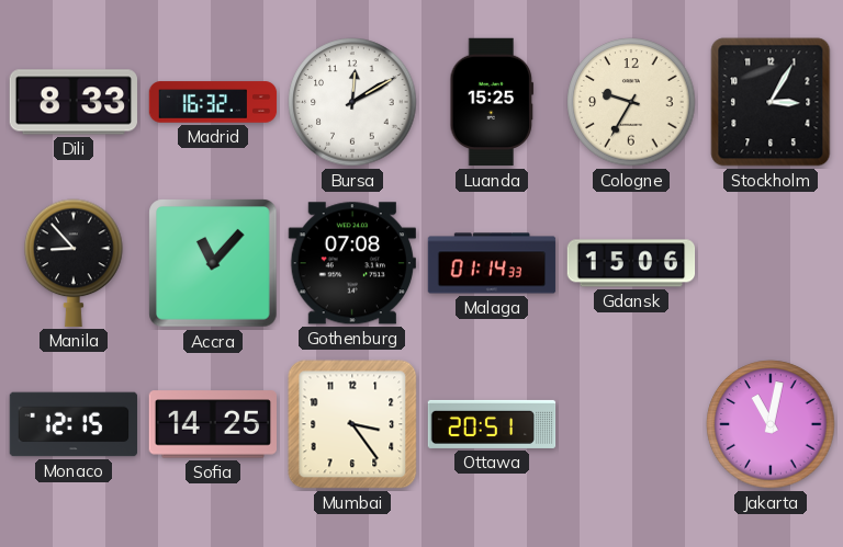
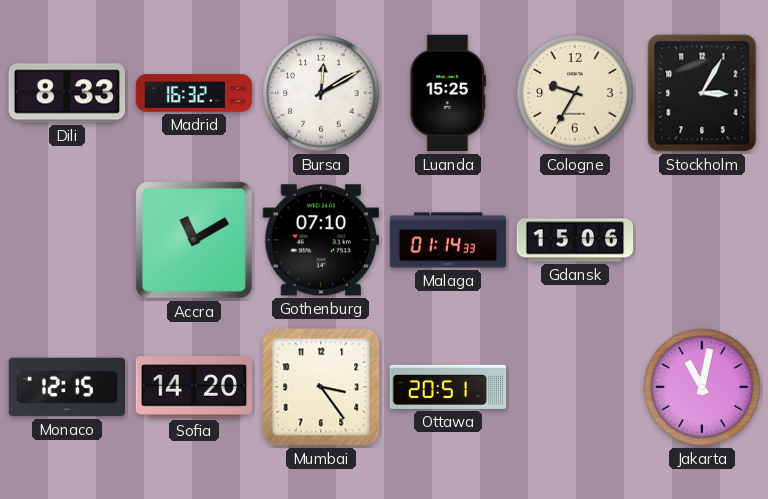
Manila: 8:53 -> none (74, 263)
Accra: 11:07 -> 11:10 (194, 240)
Gothenburg: 07:08 -> 07:10 (321, 240)
Sofia: 14:25 -> 14:20 (193, 387)
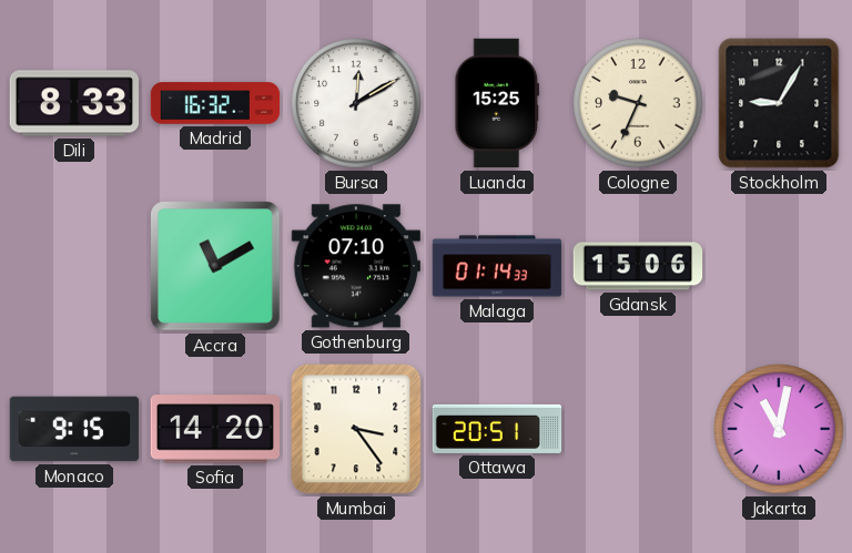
Cologne: 9:35 -> 9:34 (638, 103)
Stockholm: 3:05 -> 9:05 (779, 103)
Monaco: 12:15 -> 9:15 (74, 429)
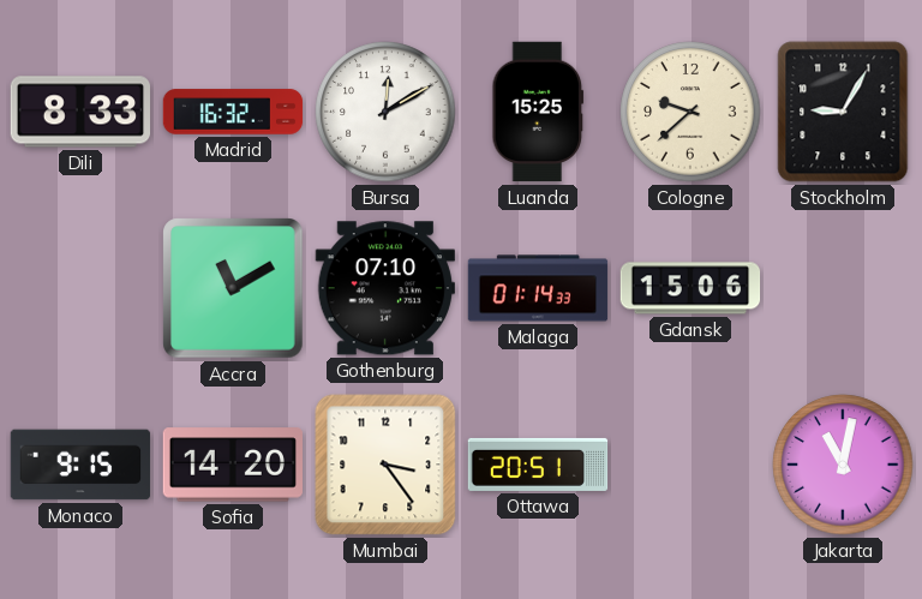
Cologne: 9:34 -> 9:38 (690, 112)
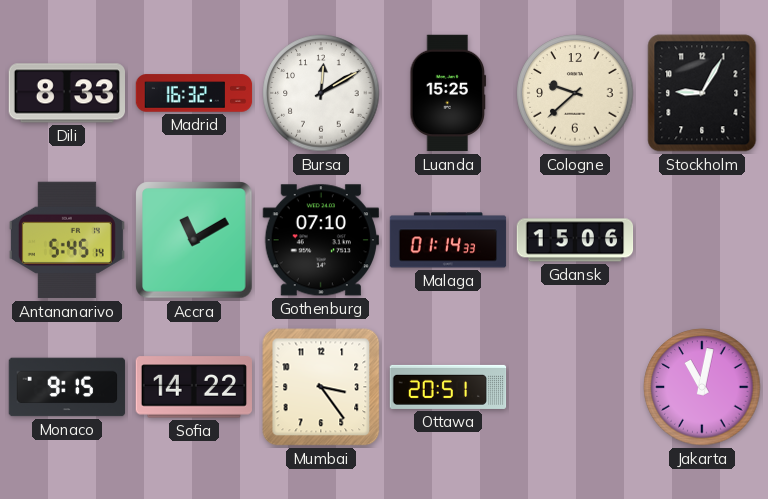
Antananarivo: none -> 5:45 (67, 240)
Sofia: 14:20 -> 14:22 (193, 387)
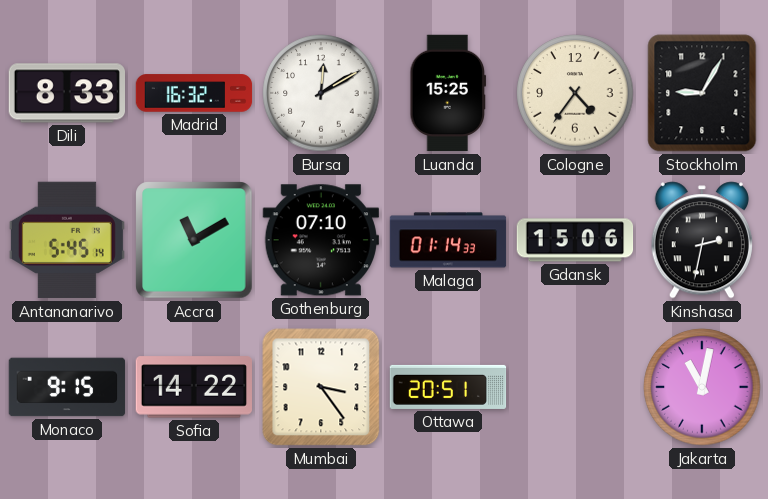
Cologne: 9:38 -> 4:36 (575, 93)
Kinshasa: none -> 2:32 (702, 240)
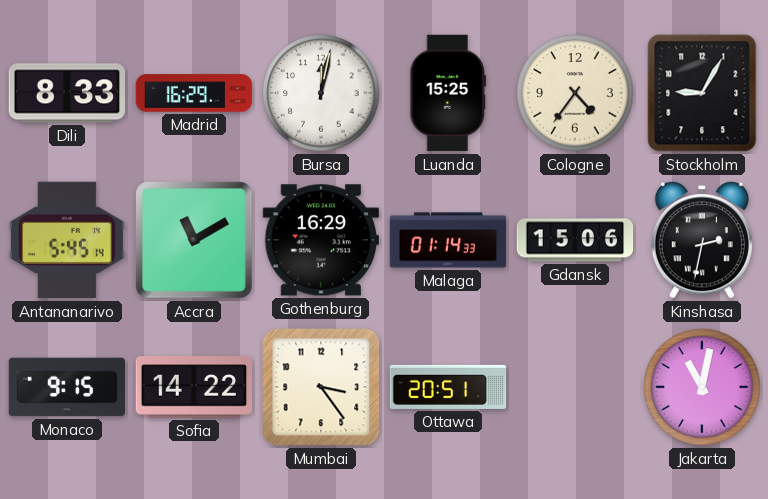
Madrid: 16:32 -> 16:29 (194, 93)
Bursa: 12:10 -> 12:02 (321, 93)
Gothenburg: 07:10 -> 16:29 (321, 240)
